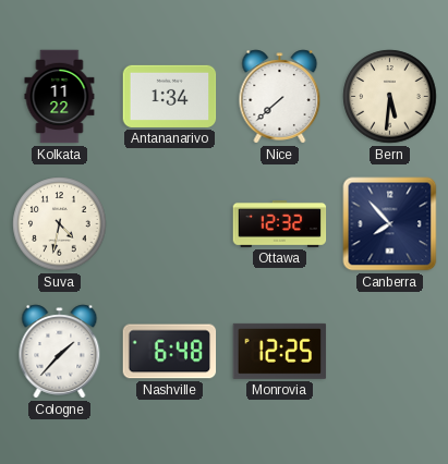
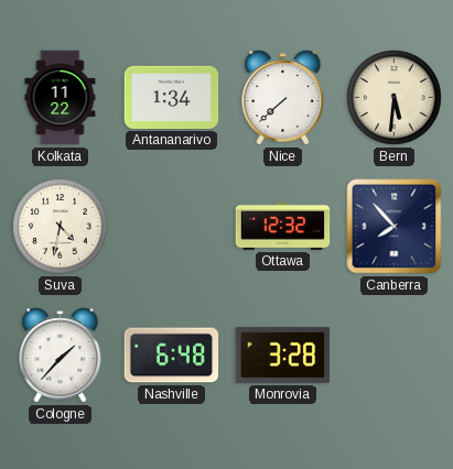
Monrovia: 12:25 -> 3:28 (283, 355)
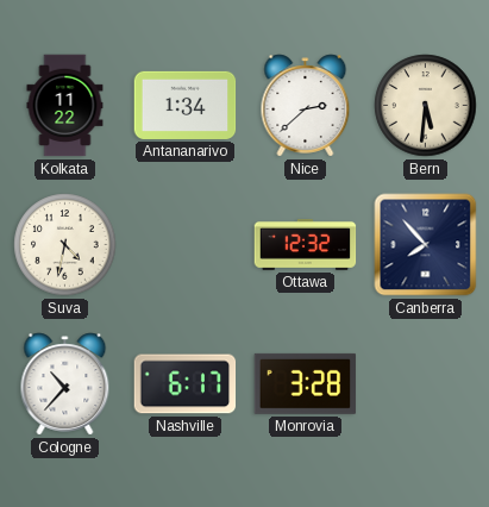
Nice: 7:38 -> 2:38 (306, 106)
Cologne: 1:37 -> 10:37 (65, 384)
Nashville: 6:48 -> 6:17 (186, 384)
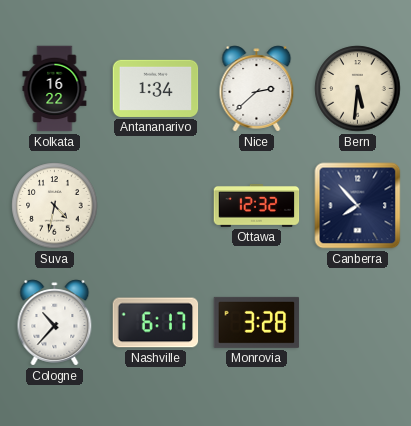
Kolkata: 11:22 -> 16:22 (55, 89)
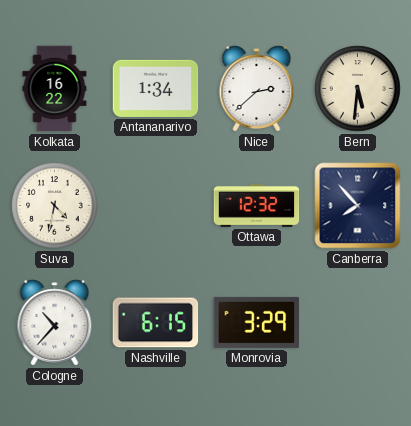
Nashville: 6:17 -> 6:15 (156, 323)
Monrovia: 3:28 -> 3:29 (257, 322)
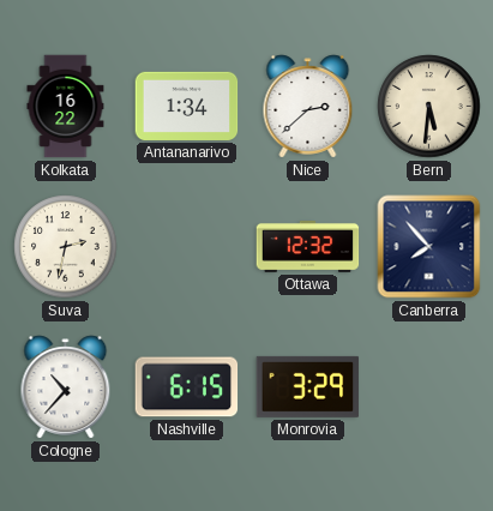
Suva: 4:32 -> 2:32 (66, 247)
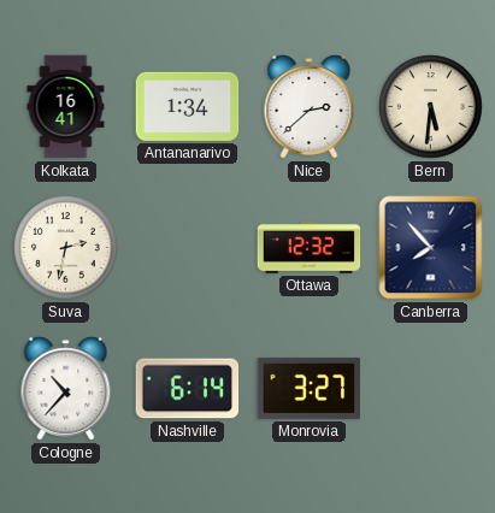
Kolkata: 16:22 -> 16:41 (66, 107)
Nashville: 6:15 -> 6:14 (188, 389)
Monrovia: 3:29 -> 3:27 (310, 388)
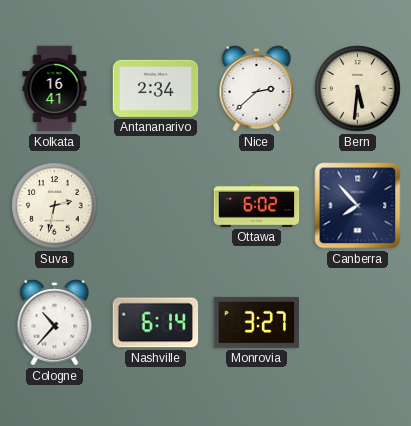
Antananarivo: 1:34 -> 2:34 (156, 88)
Ottawa: 12:32 -> 6:02 (257, 206)
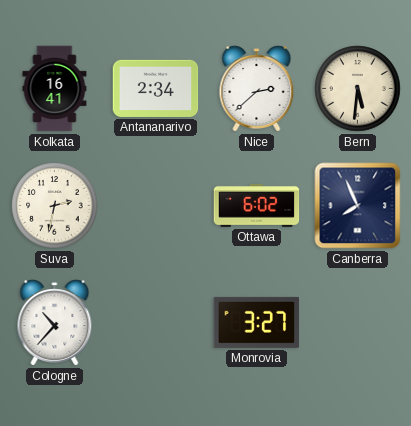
Canberra: 7:53 -> 7:56 (358, 206)
Nashville: 6:14 -> none (156, 323)
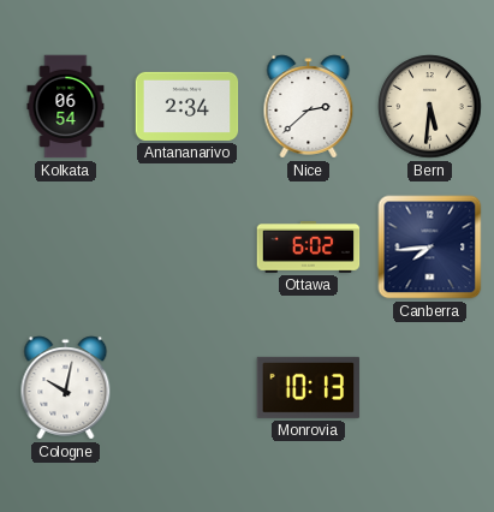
Kolkata: 16:41 -> 06:54 (66, 107)
Suva: 2:32 -> none (55, 206)
Canberra: 7:56 -> 7:44 (430, 248)
Cologne: 10:37 -> 10:02 (66, 388)
Monrovia: 3:27 -> 10:13 (309, 387)
